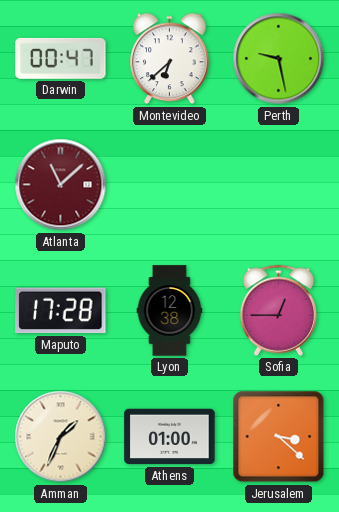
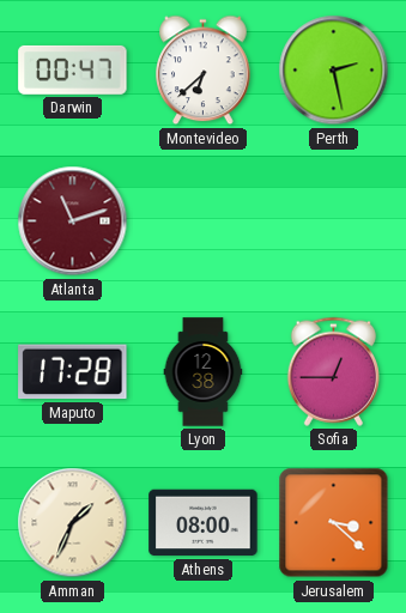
Perth: 9:28 -> 2:28 (334, 71)
Atlanta: 11:08 -> 11:12 (73, 221)
Athens: 01:00 -> 08:00 (204, 523)
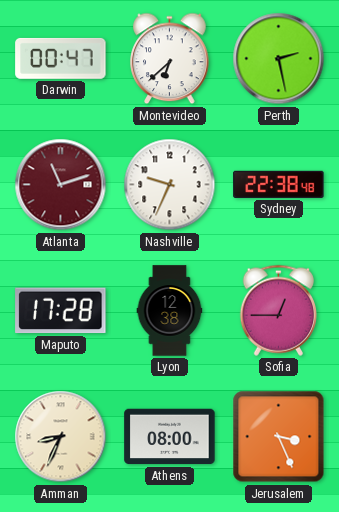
Nashville: none -> 9:34 (170, 185)
Sydney: none -> 22:38 (279, 184)
Amman: 1:34 -> 8:34 (61, 437)
Jerusalem: 3:22 -> 3:26 (279, 437)
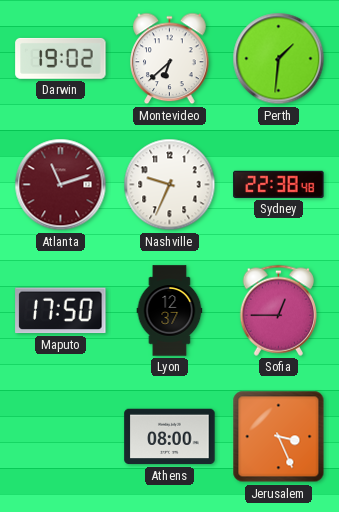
Darwin: 00:47 -> 19:02 (61, 58)
Perth: 2:28 -> 1:31 (279, 59)
Maputo: 17:28 -> 17:50 (61, 311)
Lyon: 12:38 -> 12:37 (170, 311)
Amman: 8:34 -> none (61, 437)
